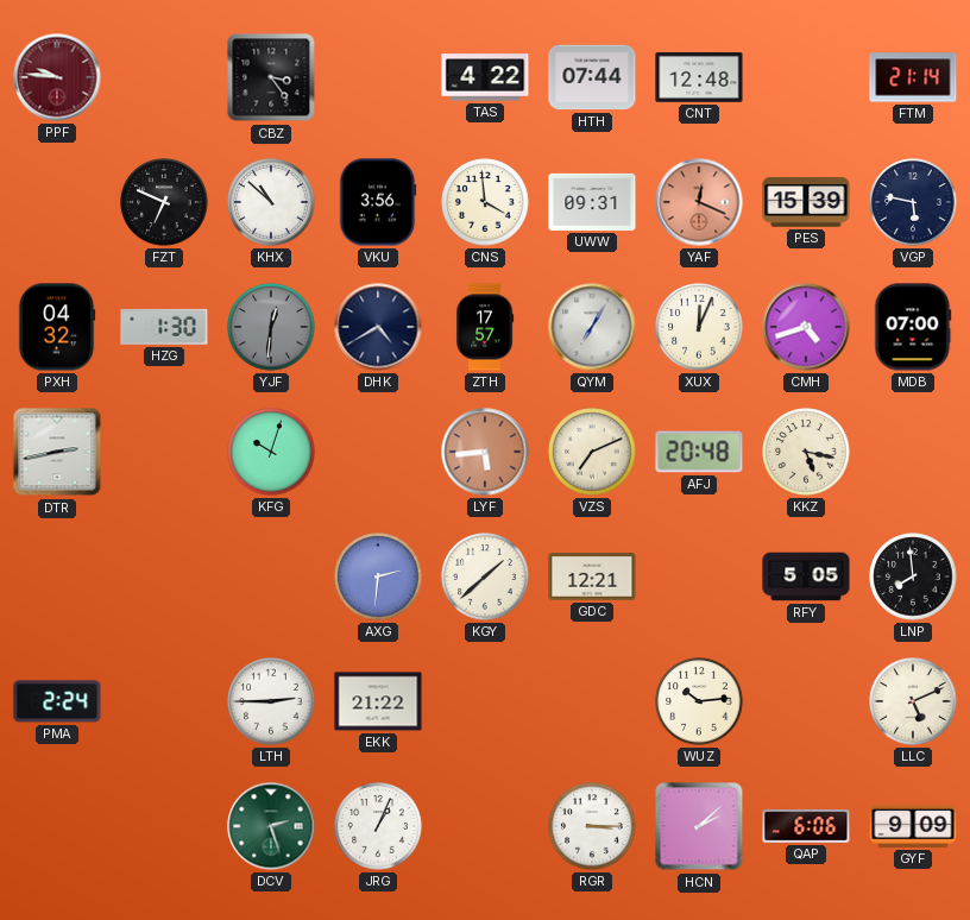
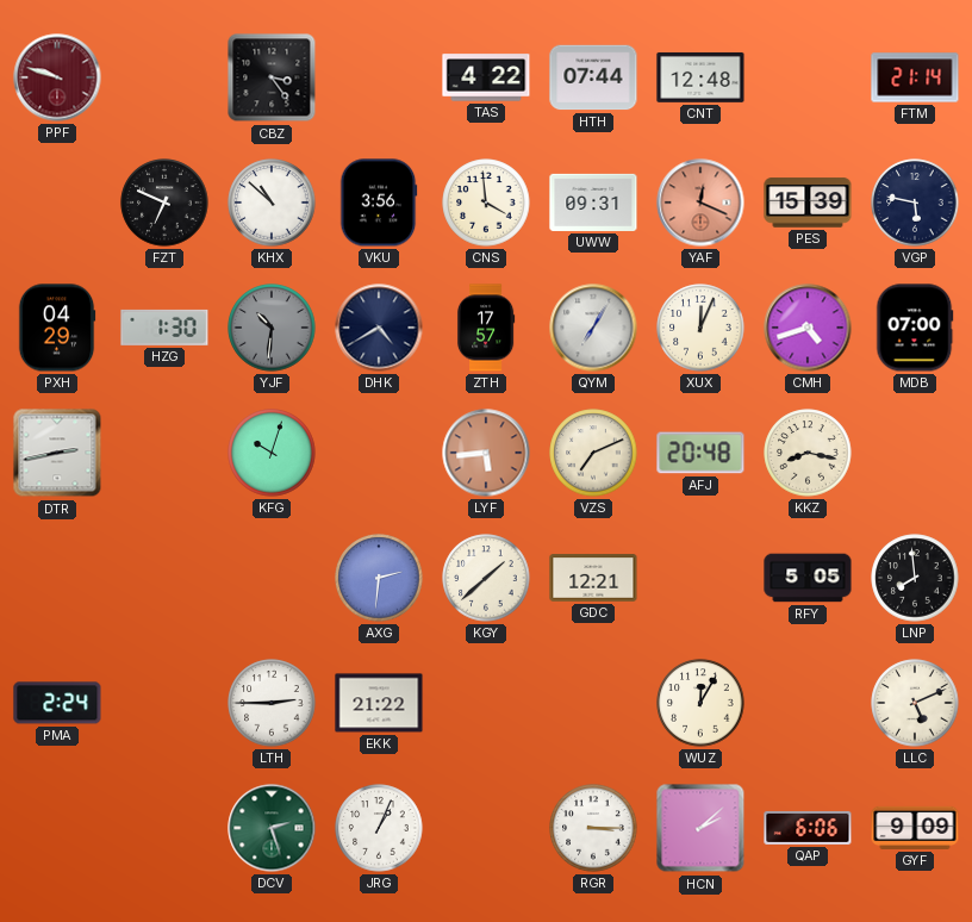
PPF: 9:46 -> 9:48 (57, 77)
PXH: 04:32 -> 04:29 (57, 328)
YJF: 12:31 -> 10:31 (272, 328)
KKZ: 5:17 -> 8:17 (808, 453)
WUZ: 10:14 -> 12:05 (700, 703)
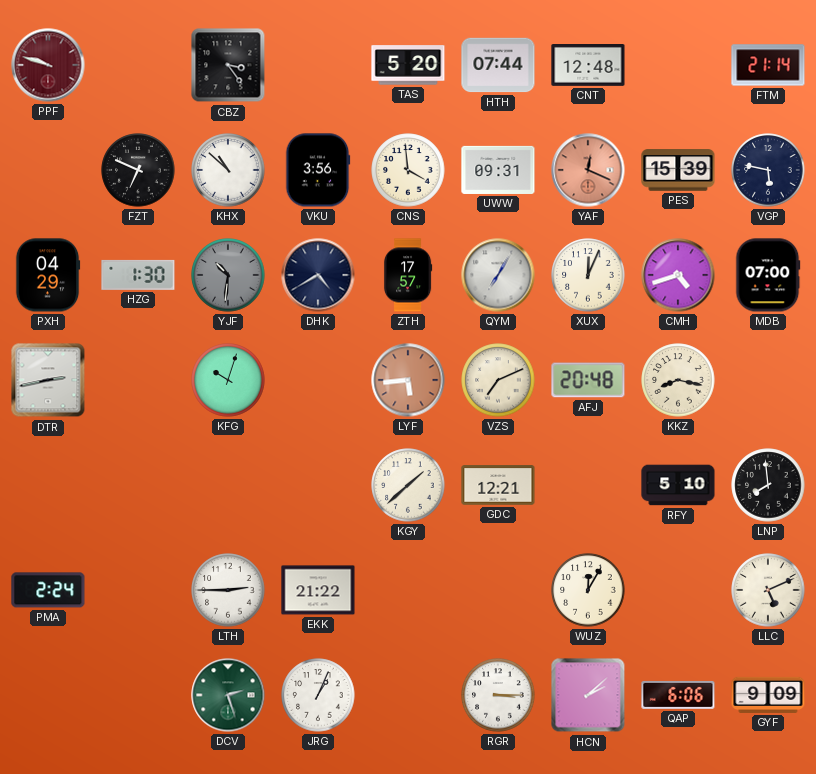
TAS: 4:22 -> 5:20 (408, 65)
AXG: 2:31 -> none (379, 578)
RFY: 5:05 -> 5:10 (678, 485)
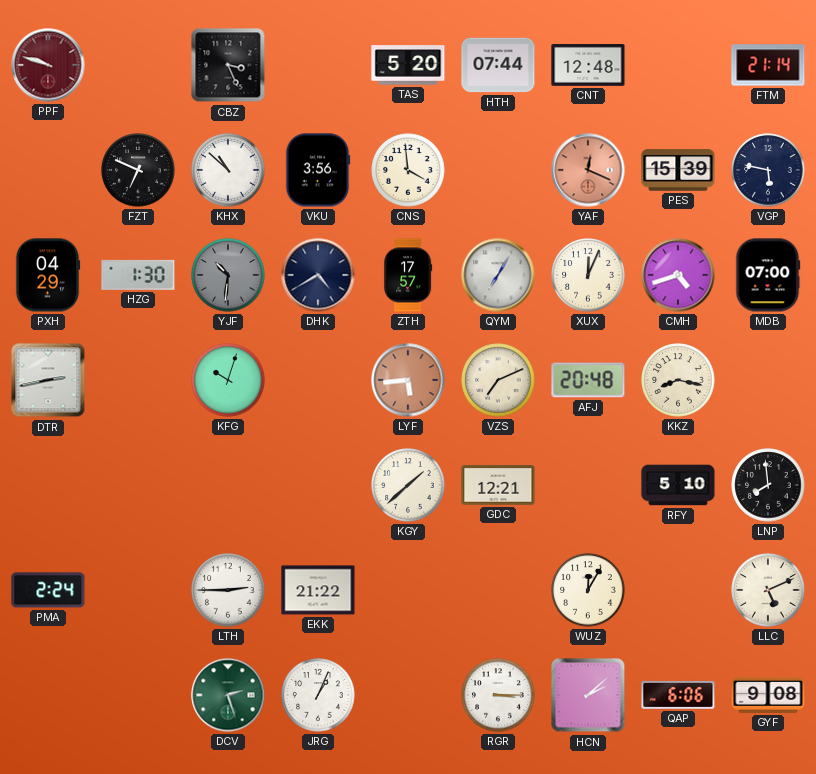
CBZ: 3:24 -> 3:26 (228, 65)
UWW: 09:31 -> none (498, 170)
GYF: 9:09 -> 9:08 (768, 695)
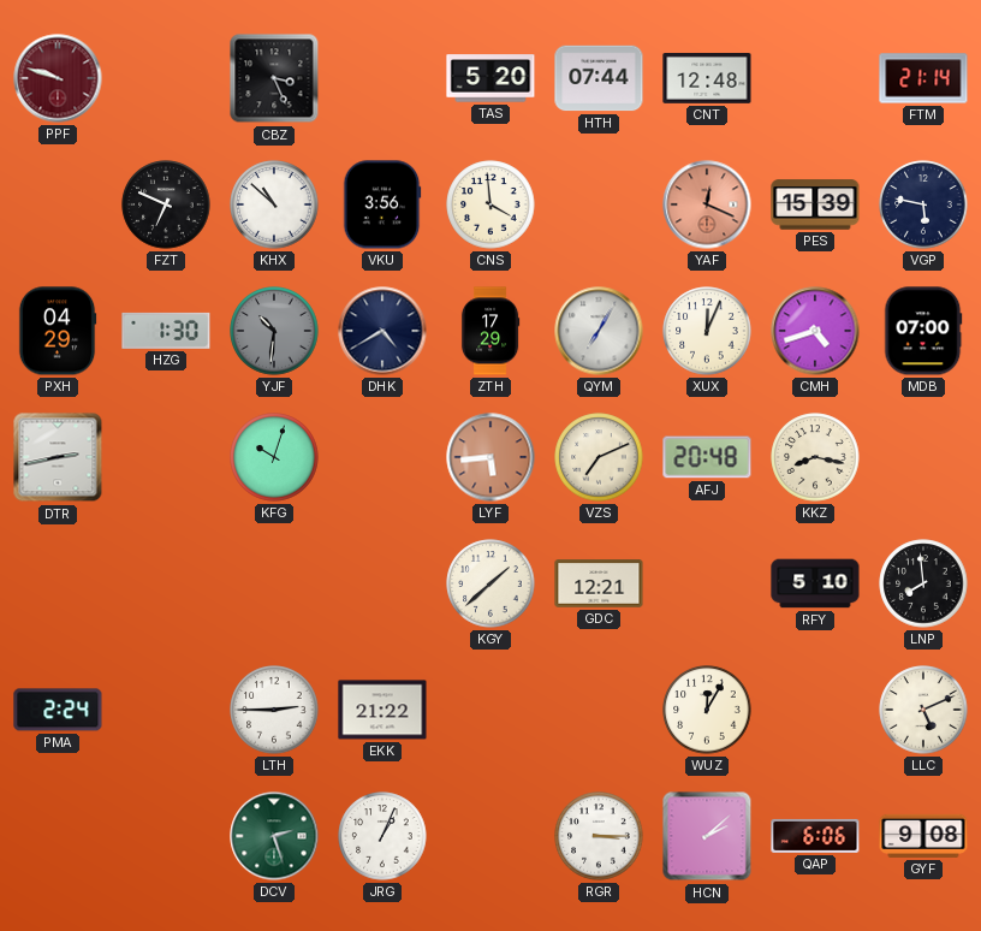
ZTH: 17:57 -> 17:29 (490, 331)
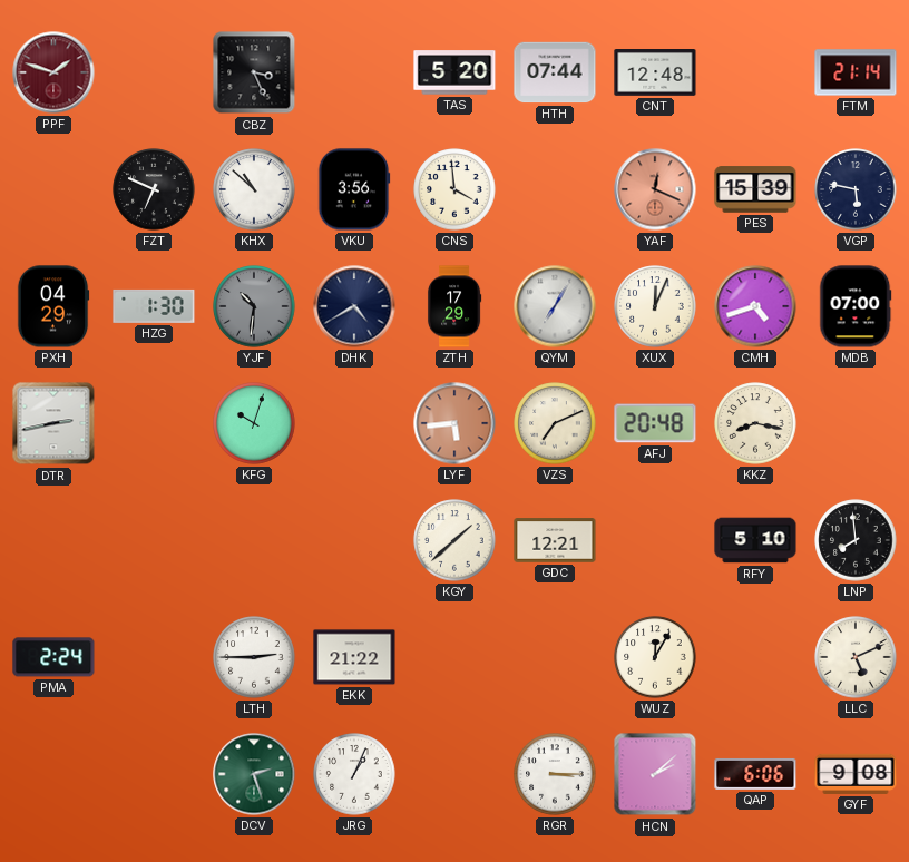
PPF: 9:48 -> 1:48 (53, 72)
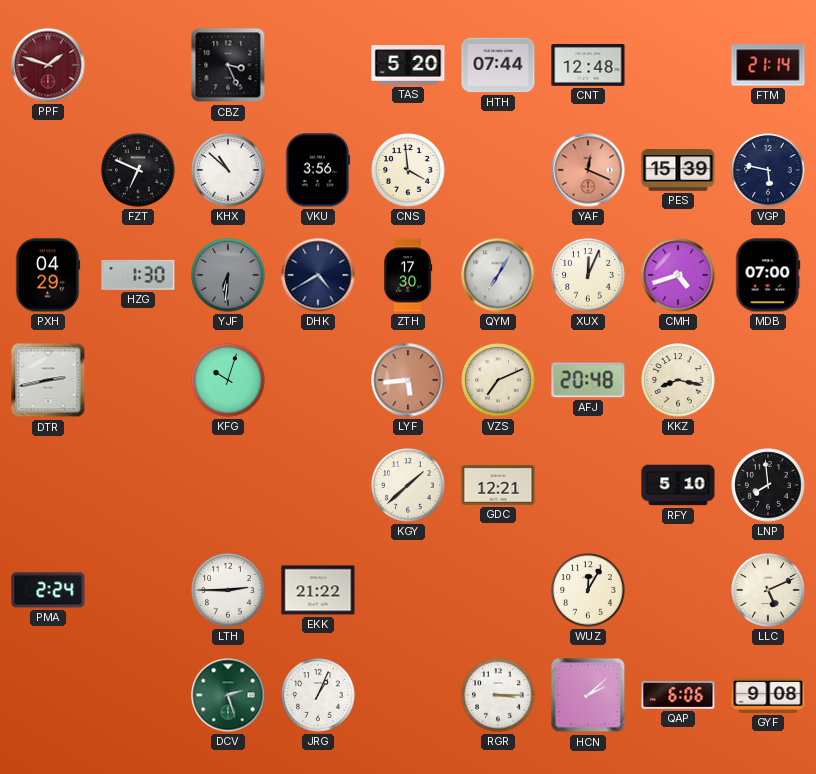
YJF: 10:31 -> 6:31 (228, 275)
ZTH: 17:29 -> 17:30 (408, 275)
